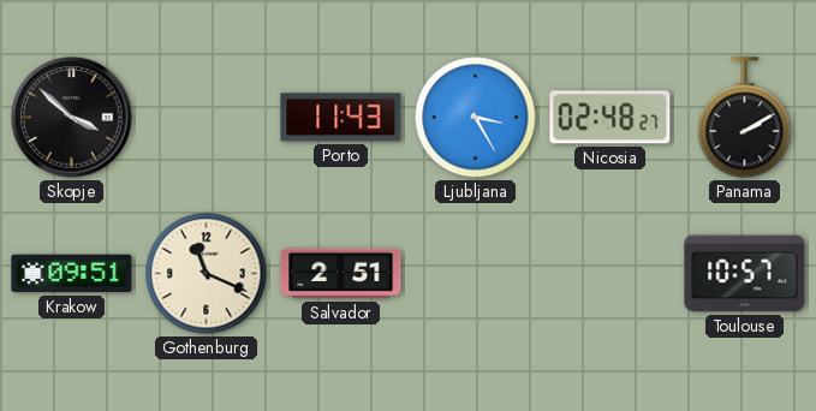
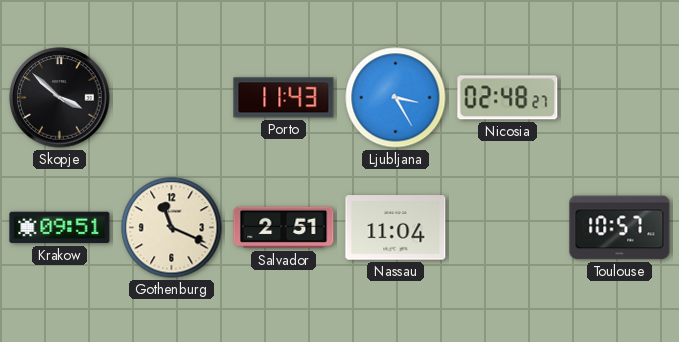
Panama: 2:10 -> none (745, 118)
Nassau: none -> 11:04 (396, 228)
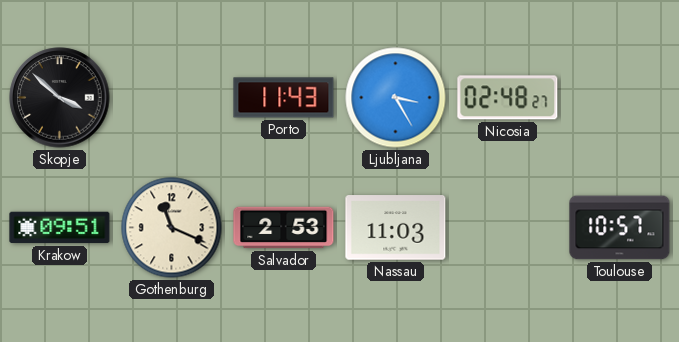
Salvador: 2:51 -> 2:53 (284, 228)
Nassau: 11:04 -> 11:03 (396, 228)
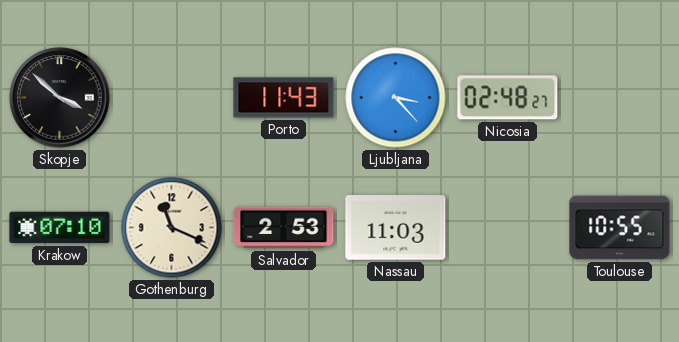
Ljubljana: 3:25 -> 3:23 (396, 98)
Krakow: 09:51 -> 07:10 (60, 228)
Toulouse: 10:57 -> 10:55 (620, 228)
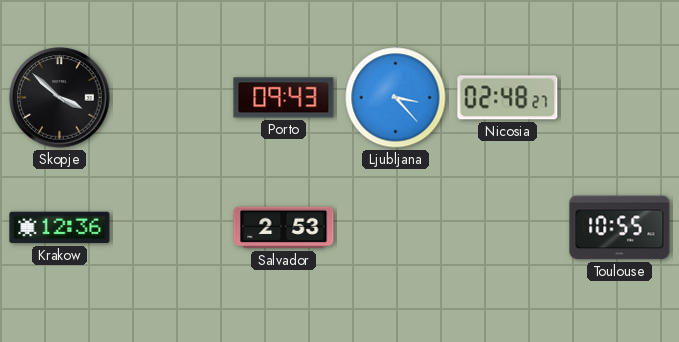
Porto: 11:43 -> 09:43 (284, 98)
Krakow: 07:10 -> 12:36 (60, 228)
Gothenburg: 11:19 -> none (172, 228)
Nassau: 11:03 -> none (396, 228)
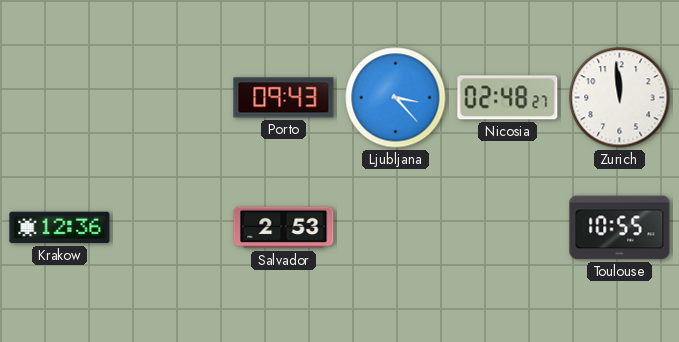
Skopje: 3:52 -> none (60, 98)
Zurich: none -> 11:59 (620, 98)
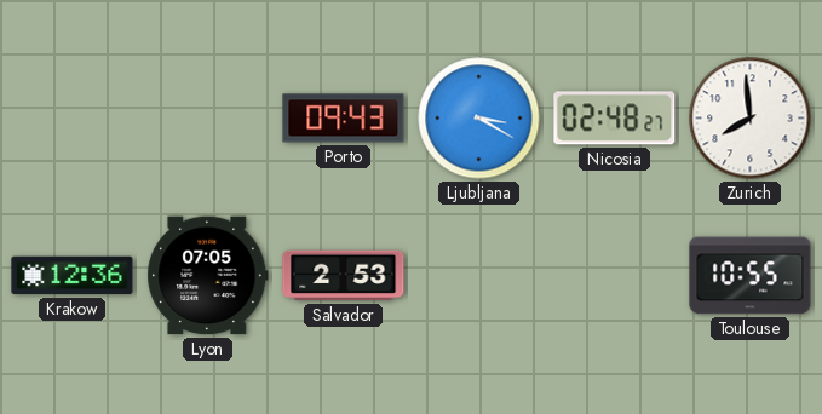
Ljubljana: 3:23 -> 3:20 (479, 119)
Zurich: 11:59 -> 7:59 (751, 119)
Lyon: none -> 07:05 (208, 276)
